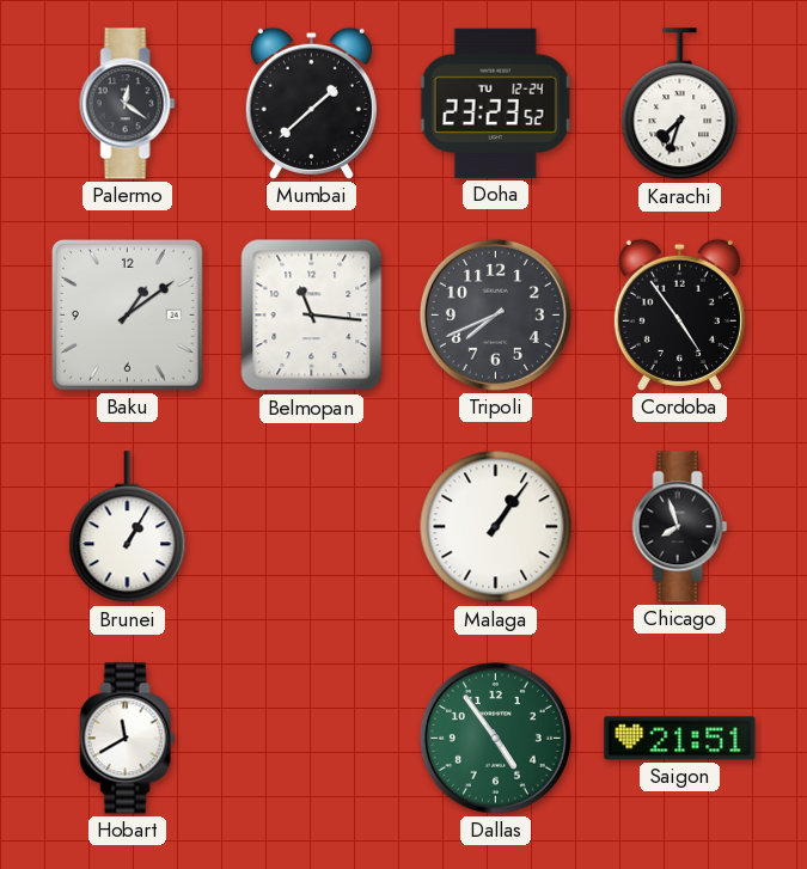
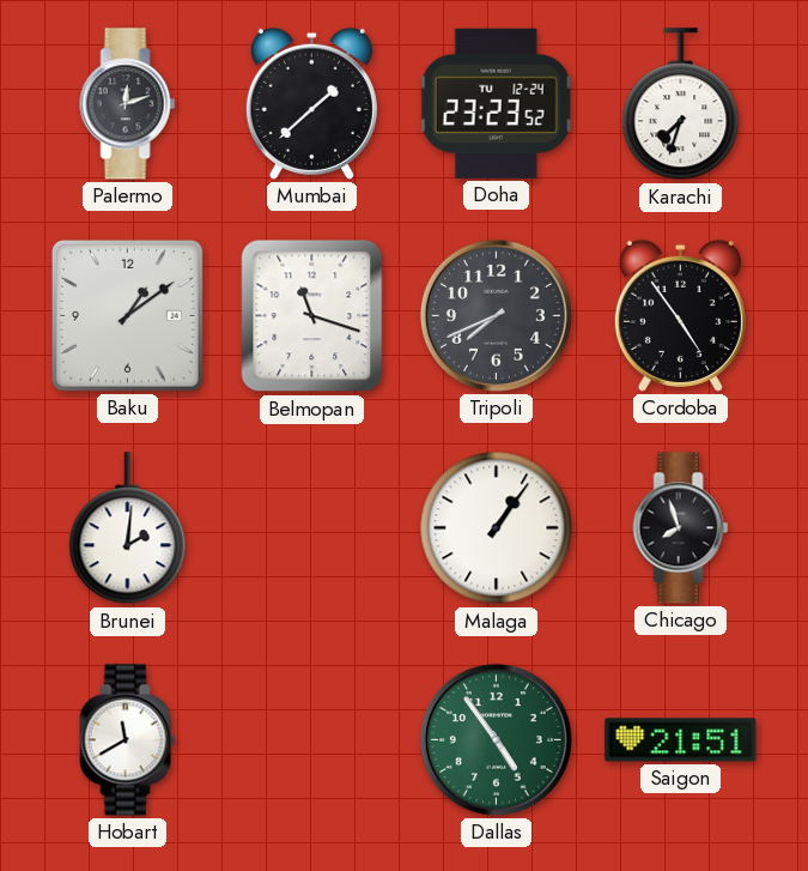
Palermo: 12:21 -> 12:12 (128, 104)
Belmopan: 11:16 -> 11:18 (312, 316)
Brunei: 1:05 -> 2:01 (128, 528)
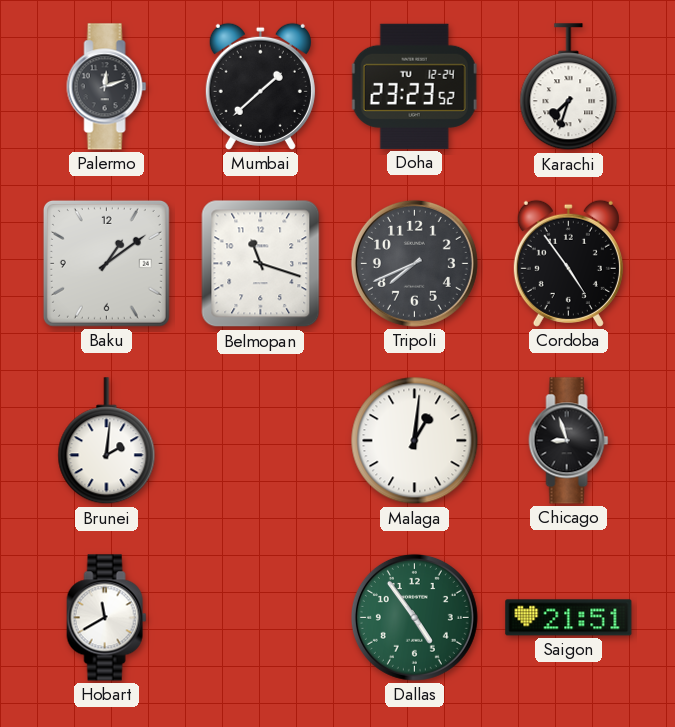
Malaga: 1:06 -> 1:01 (415, 441)
Chicago: 7:57 -> 8:57 (569, 441)
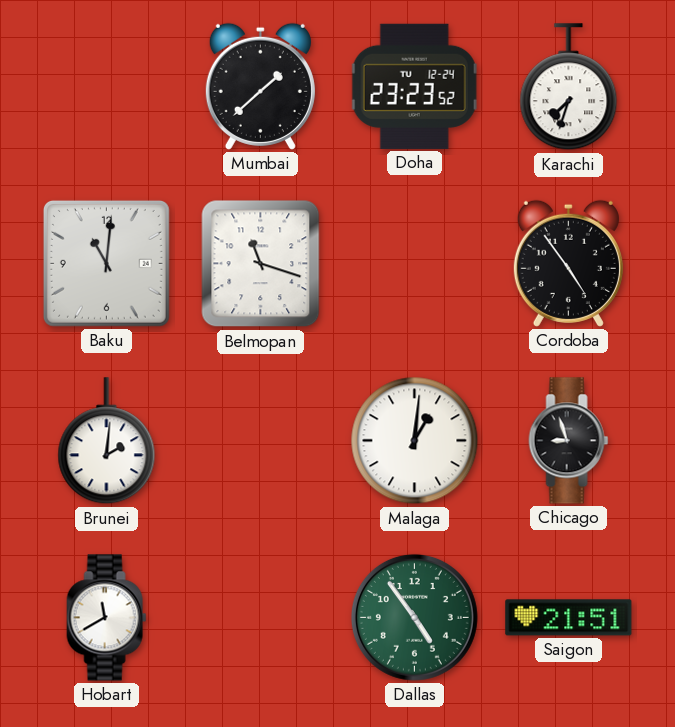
Palermo: 12:12 -> none (107, 87)
Baku: 1:09 -> 11:01 (106, 263)
Tripoli: 7:41 -> none (414, 263)
